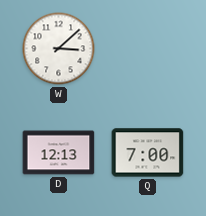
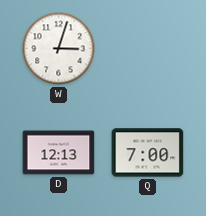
W: 3:08 -> 3:03 (59, 49)
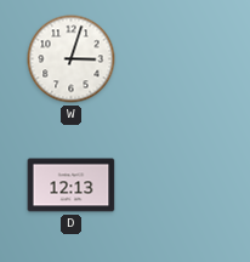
Q: 7:00 -> none (148, 153)
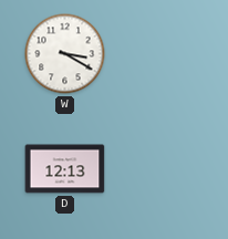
W: 3:03 -> 3:20 (65, 54)
